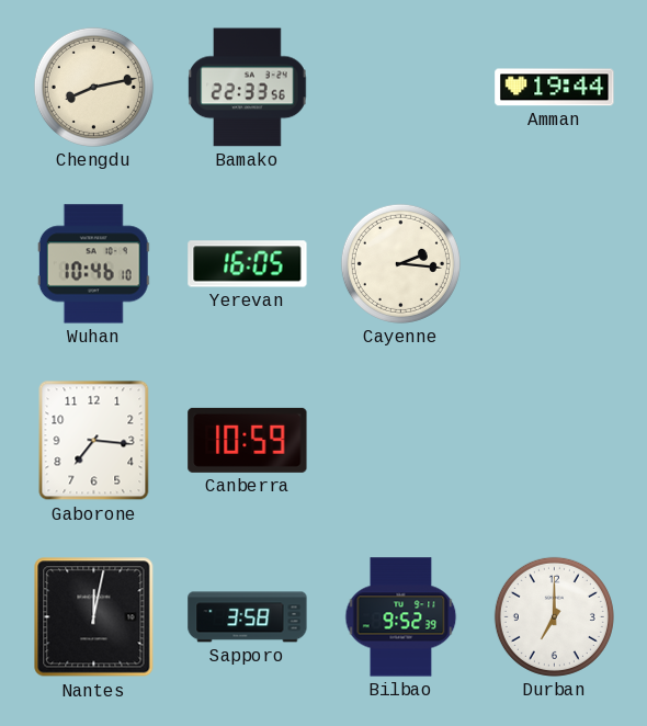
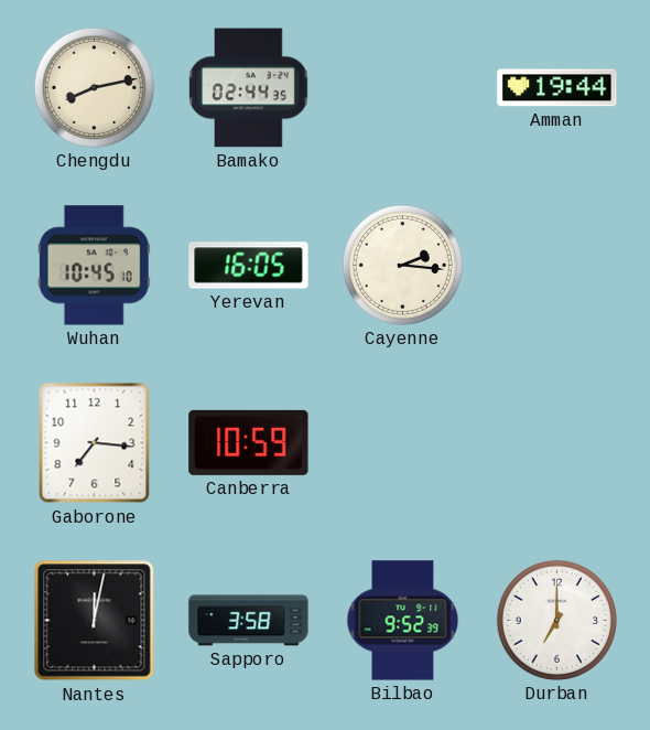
Bamako: 22:33 -> 02:44 (249, 88)
Wuhan: 10:46 -> 10:45 (94, 266)
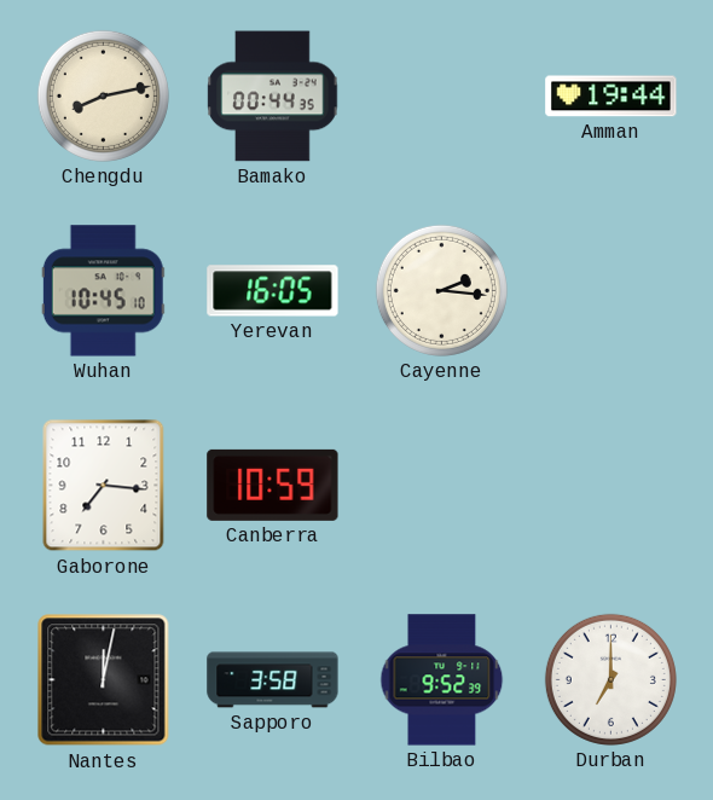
Bamako: 02:44 -> 00:44 (273, 97)
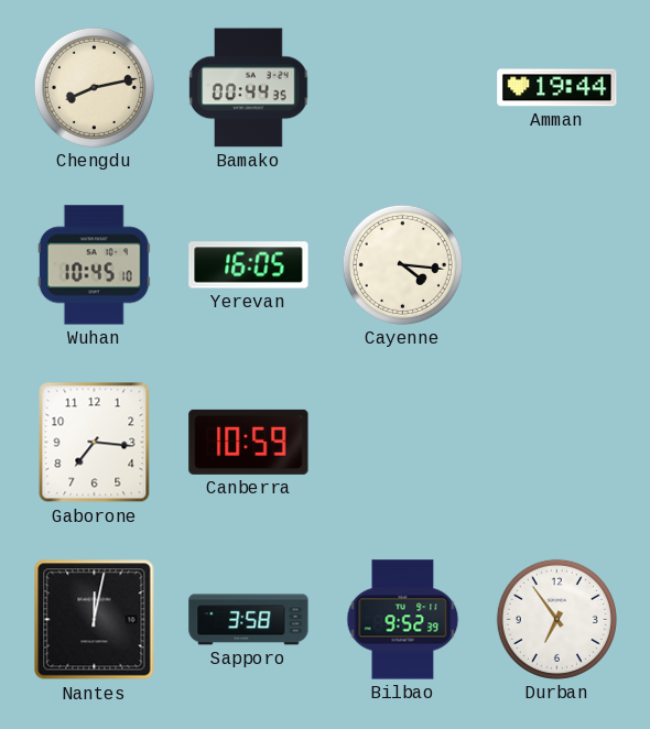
Cayenne: 2:16 -> 4:16 (402, 264)
Durban: 7:00 -> 6:54 (556, 619)
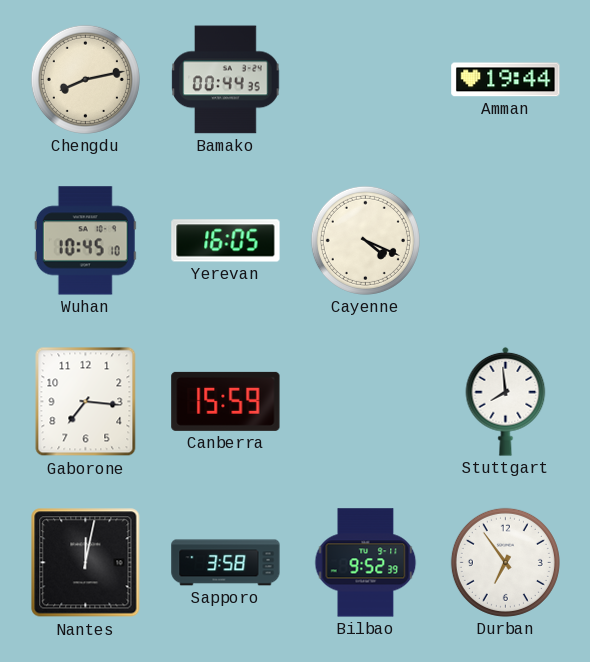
Cayenne: 4:16 -> 4:19 (365, 240)
Canberra: 10:59 -> 15:59 (226, 401)
Stuttgart: none -> 7:59 (506, 401)
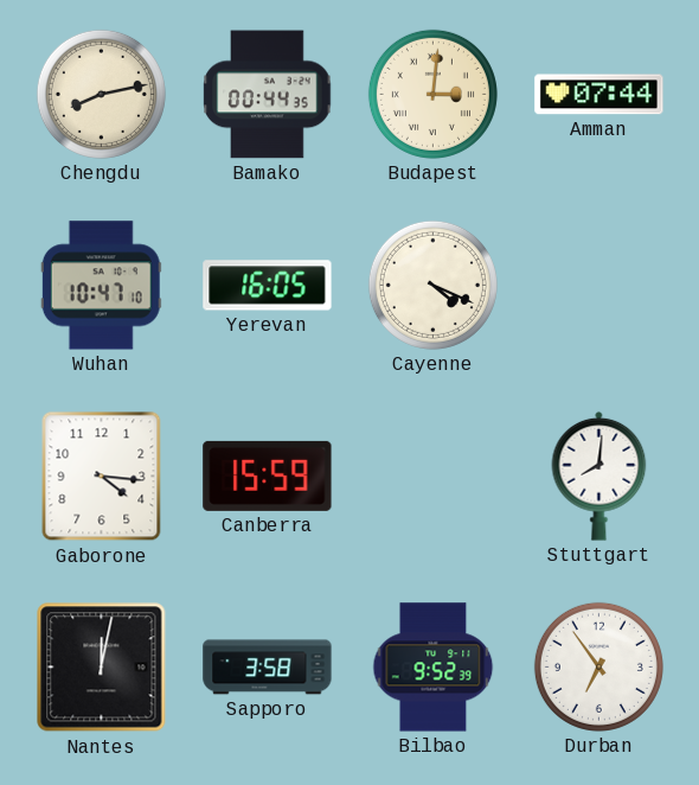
Budapest: none -> 3:01 (432, 94)
Amman: 19:44 -> 07:44 (599, 95)
Wuhan: 10:45 -> 10:47 (101, 286)
Gaborone: 7:16 -> 4:16 (102, 477)
Stuttgart: 7:59 -> 8:01 (599, 476)
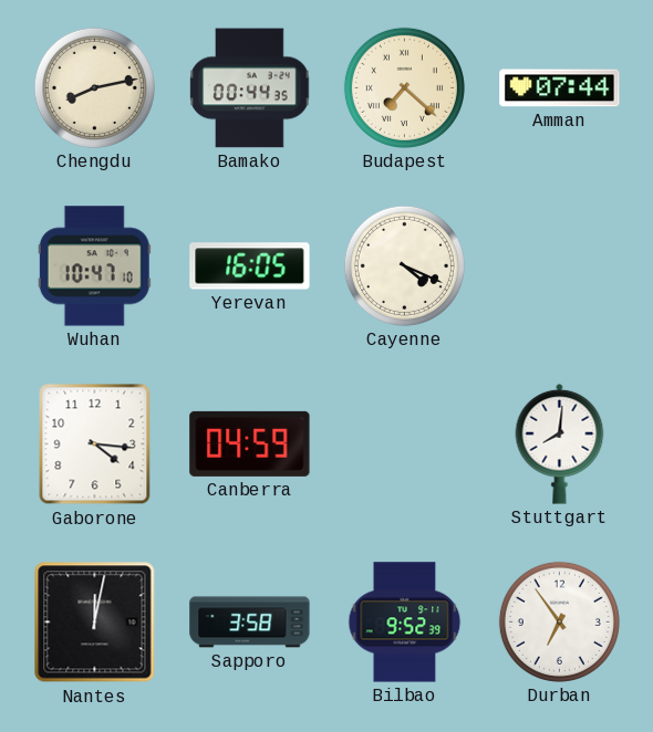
Budapest: 3:01 -> 7:22 (404, 87)
Canberra: 15:59 -> 04:59 (250, 443)
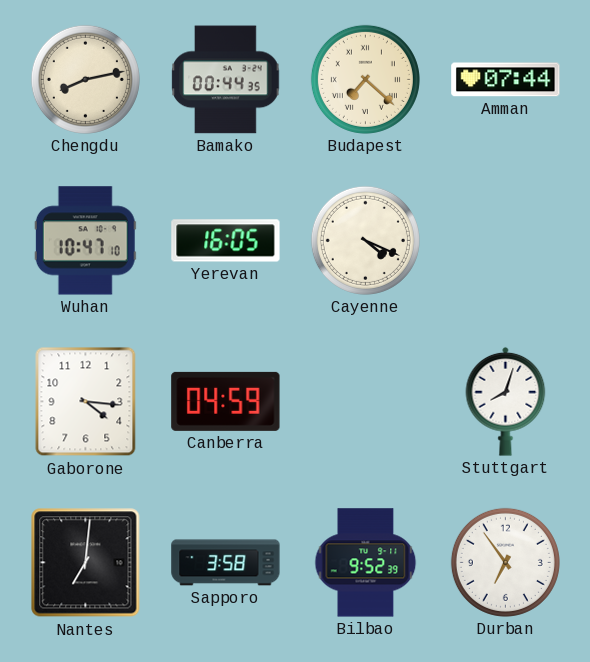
Stuttgart: 8:01 -> 8:03 (506, 401)
Nantes: 12:02 -> 7:01 (86, 563)
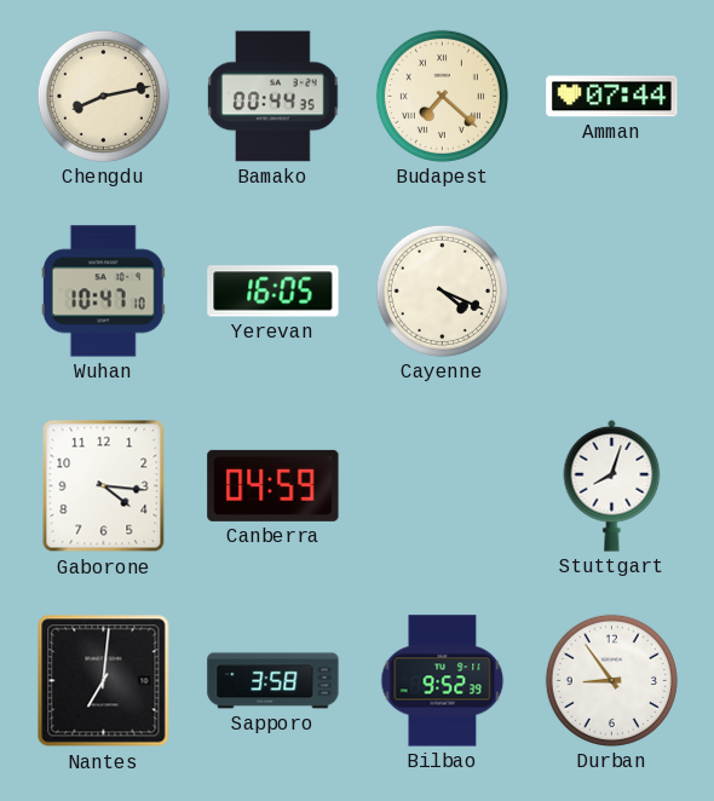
Durban: 6:54 -> 8:54 (611, 680)
